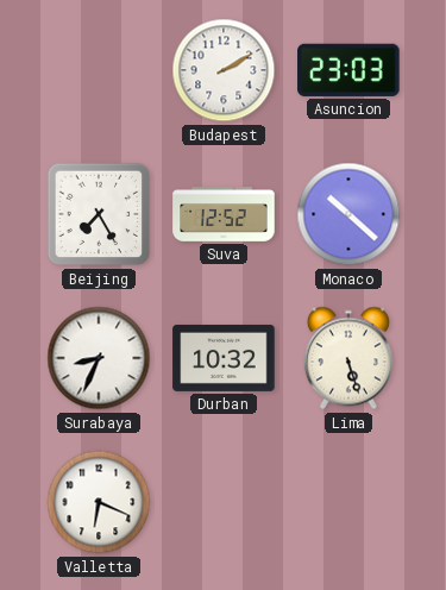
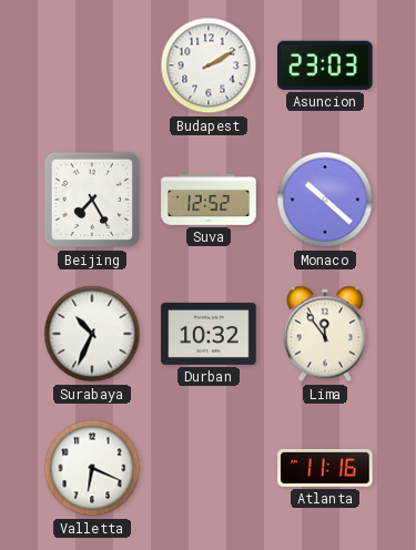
Surabaya: 8:34 -> 10:34 (92, 334)
Lima: 5:27 -> 11:54 (325, 334)
Atlanta: none -> 11:16 (325, 468)
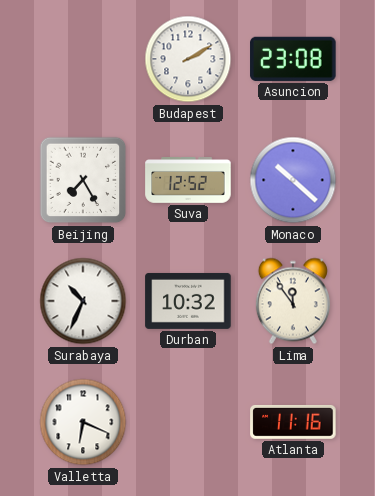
Asuncion: 23:03 -> 23:08 (293, 59)
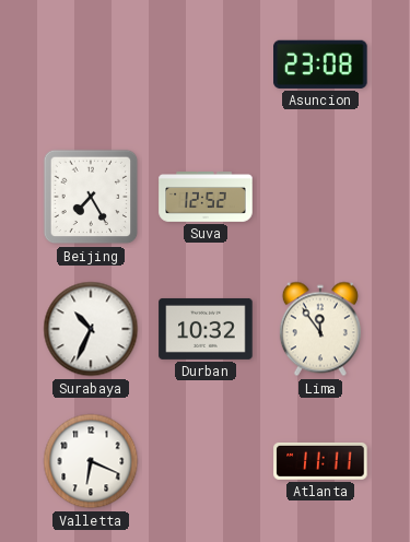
Budapest: 2:10 -> none (188, 59)
Monaco: 10:22 -> none (293, 180)
Atlanta: 11:16 -> 11:11 (320, 461)
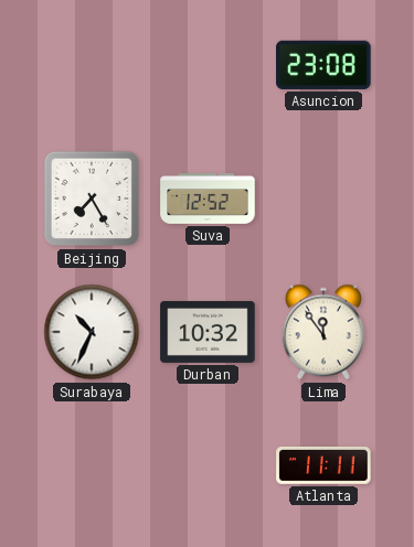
Valletta: 6:19 -> none (91, 461)
